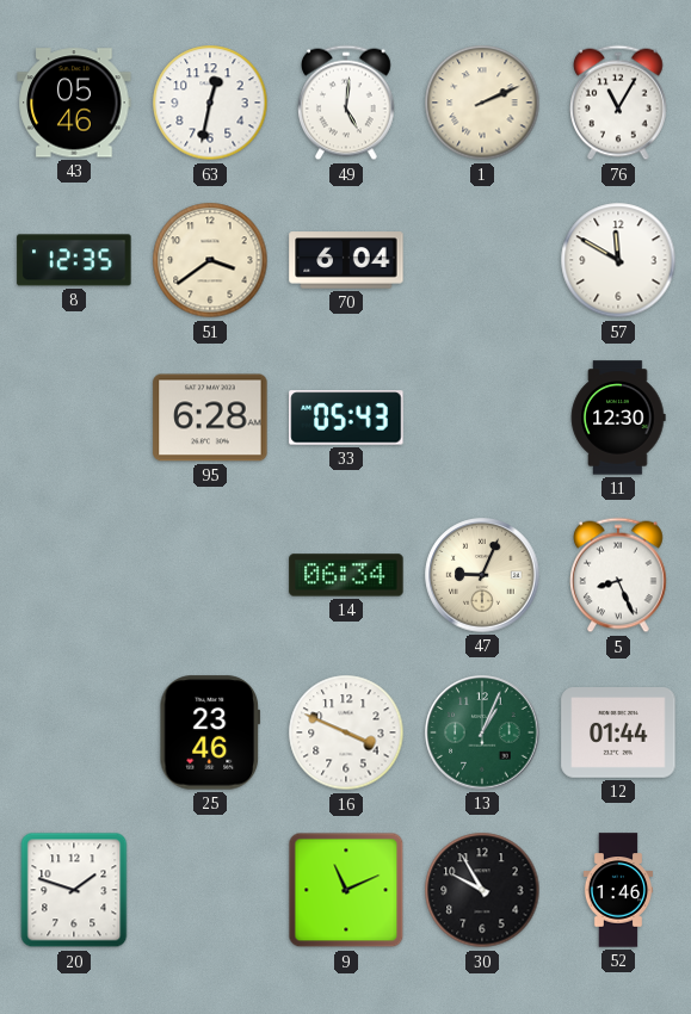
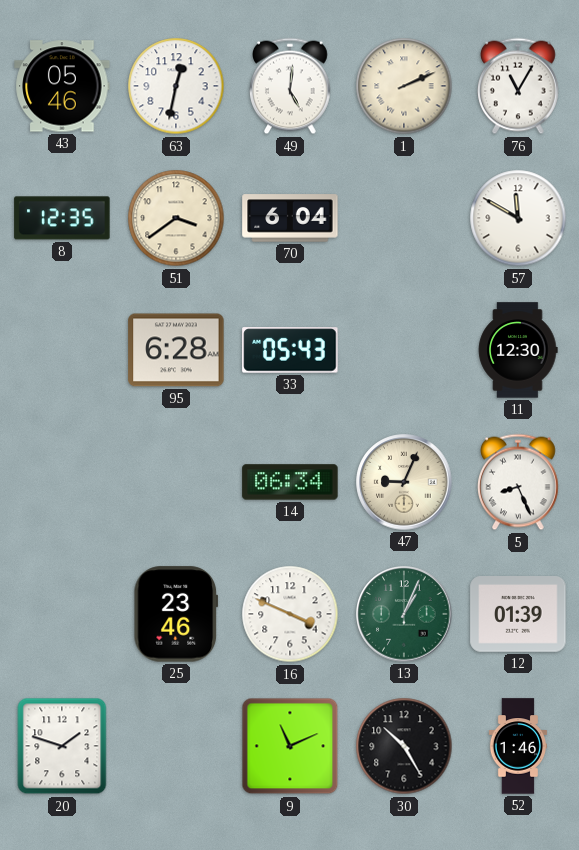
12: 01:44 -> 01:39 (518, 615)
30: 9:55 -> 10:25 (404, 746)
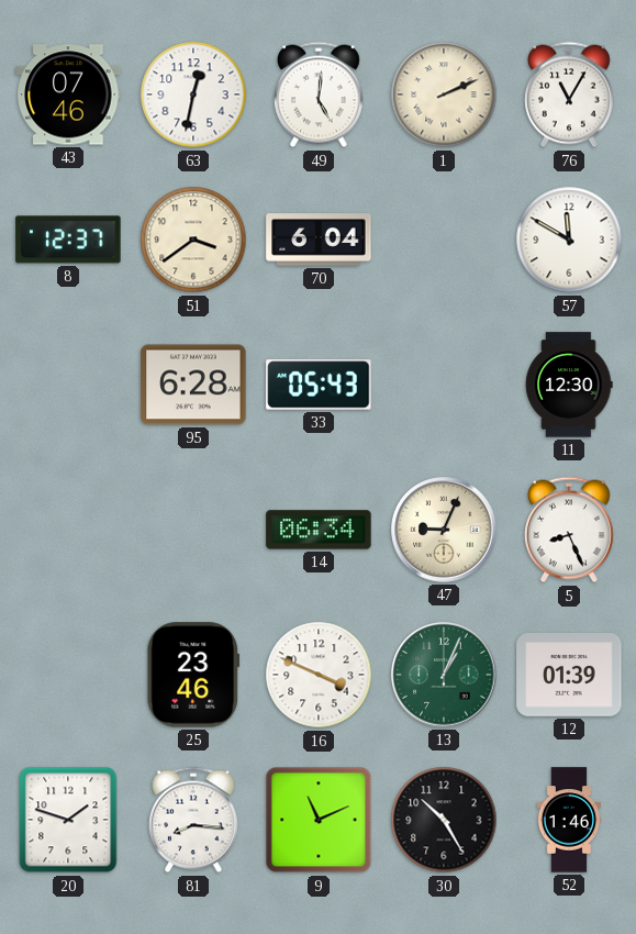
43: 05:46 -> 07:46 (68, 94)
8: 12:35 -> 12:37 (68, 240)
81: none -> 8:16 (194, 820)
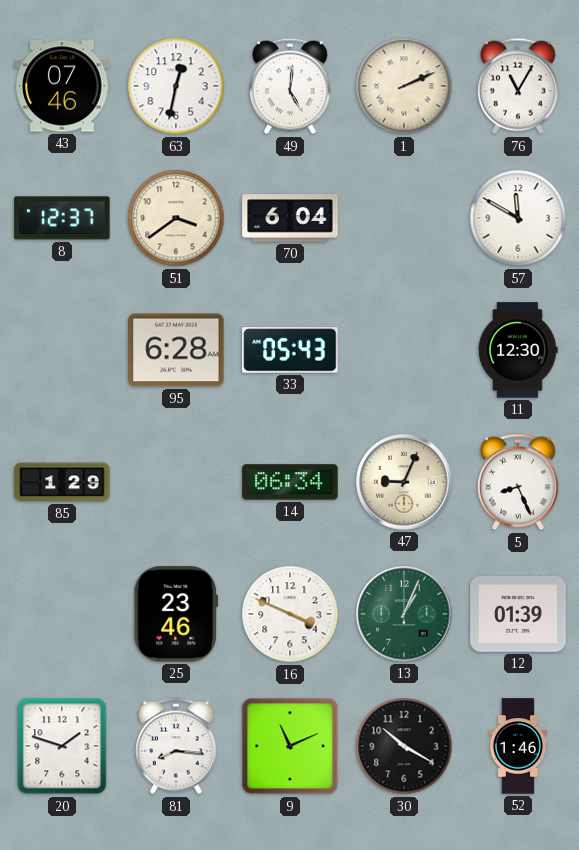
85: none -> 1:29 (62, 482)
30: 10:25 -> 10:20 (404, 746)
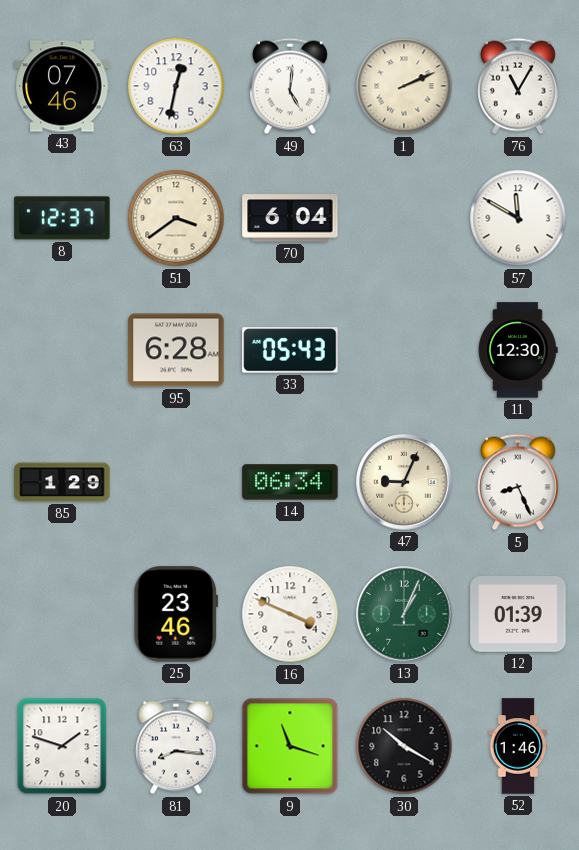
9: 11:11 -> 11:18 (290, 746)
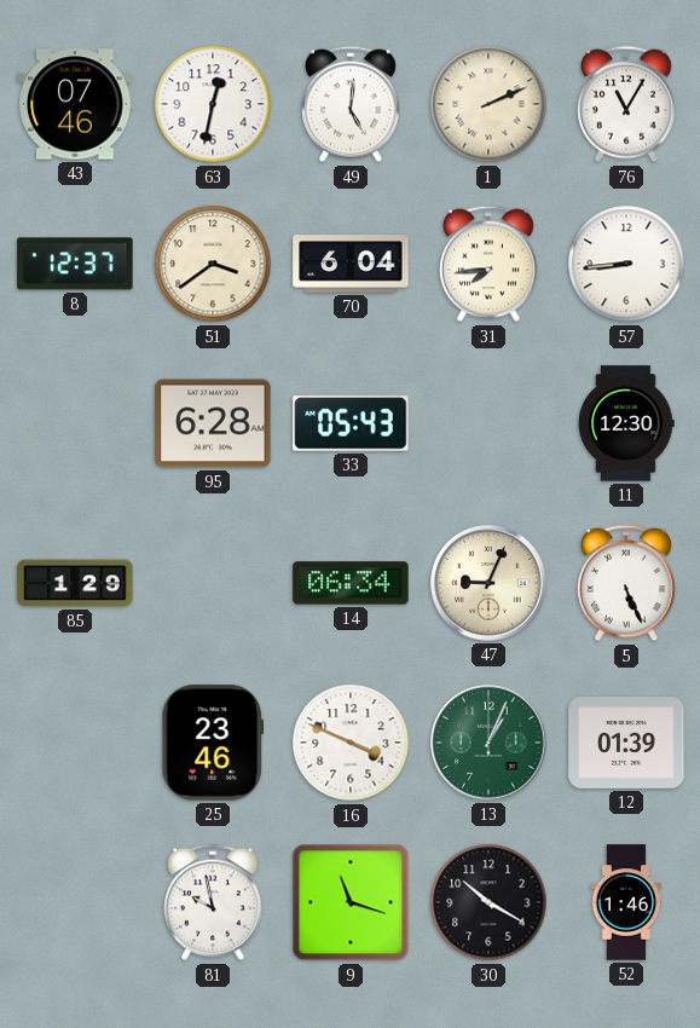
31: none -> 7:44 (490, 264)
57: 11:50 -> 8:44 (626, 264)
5: 8:26 -> 5:26 (627, 583)
20: 1:48 -> none (62, 746)
81: 8:16 -> 9:58 (214, 902)
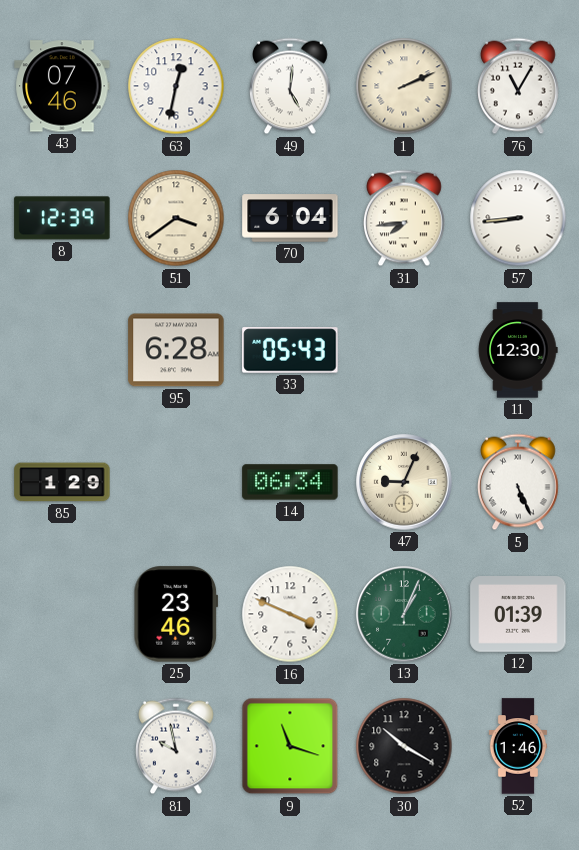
8: 12:37 -> 12:39 (62, 218)
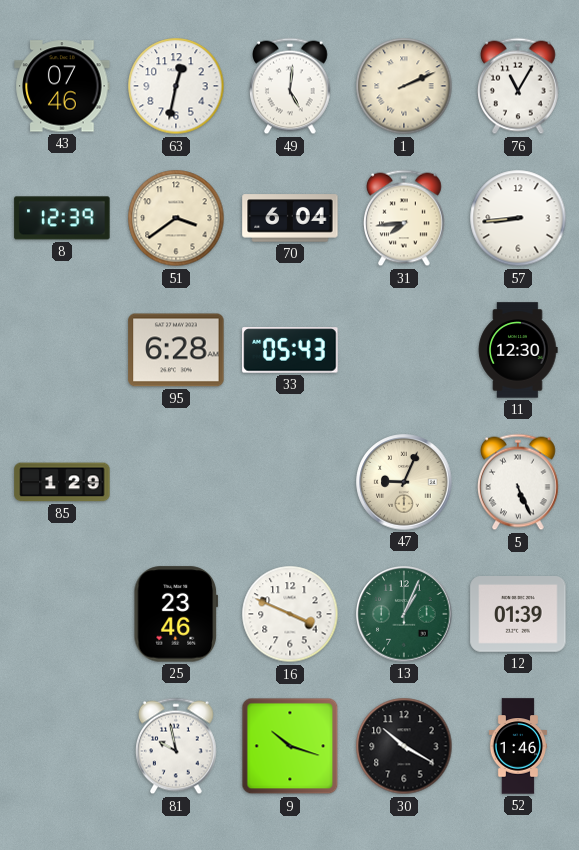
14: 06:34 -> none (290, 482)
9: 11:18 -> 10:18 (290, 746)
